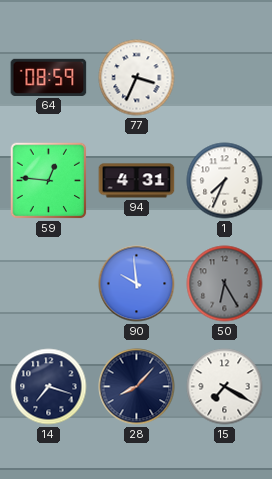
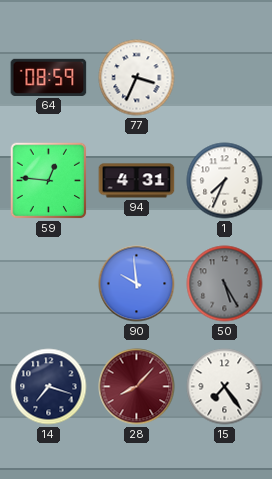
50: 6:25 -> 5:25 (225, 284)
28 dial: navy -> burgundy (137, 387)
15: 7:20 -> 7:24 (225, 387)
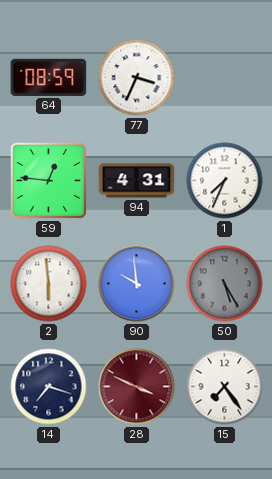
2: none -> 5:59 (49, 284)
28: 8:07 -> 3:49 (137, 387)
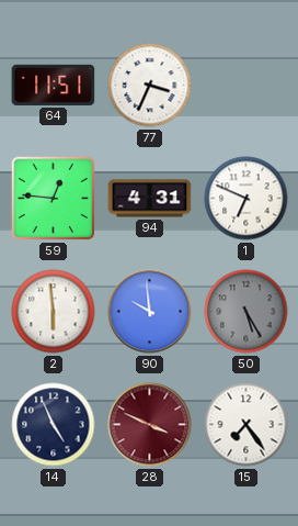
64: 08:59 -> 11:51 (54, 85)
1: 7:34 -> 6:49 (247, 199)
14: 7:18 -> 4:56 (54, 425)
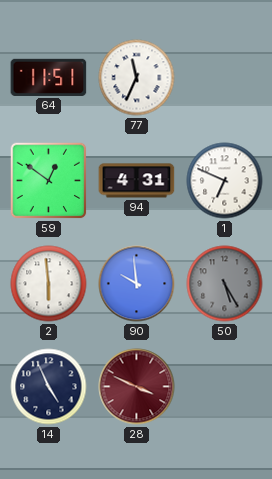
77: 3:34 -> 11:34 (137, 78)
59: 12:46 -> 12:51 (49, 181)
15: 7:24 -> none (247, 425)
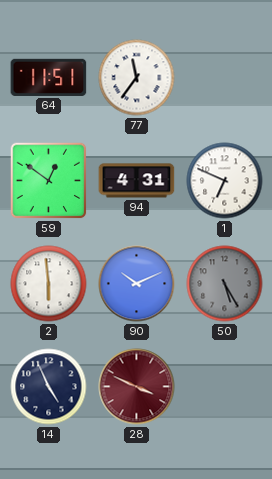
77: 11:34 -> 11:36 (137, 78)
90: 9:59 -> 10:11 (137, 284)
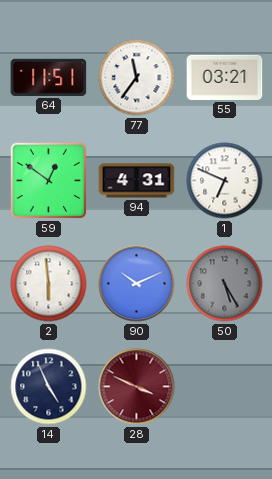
55: none -> 03:21 (225, 77)
